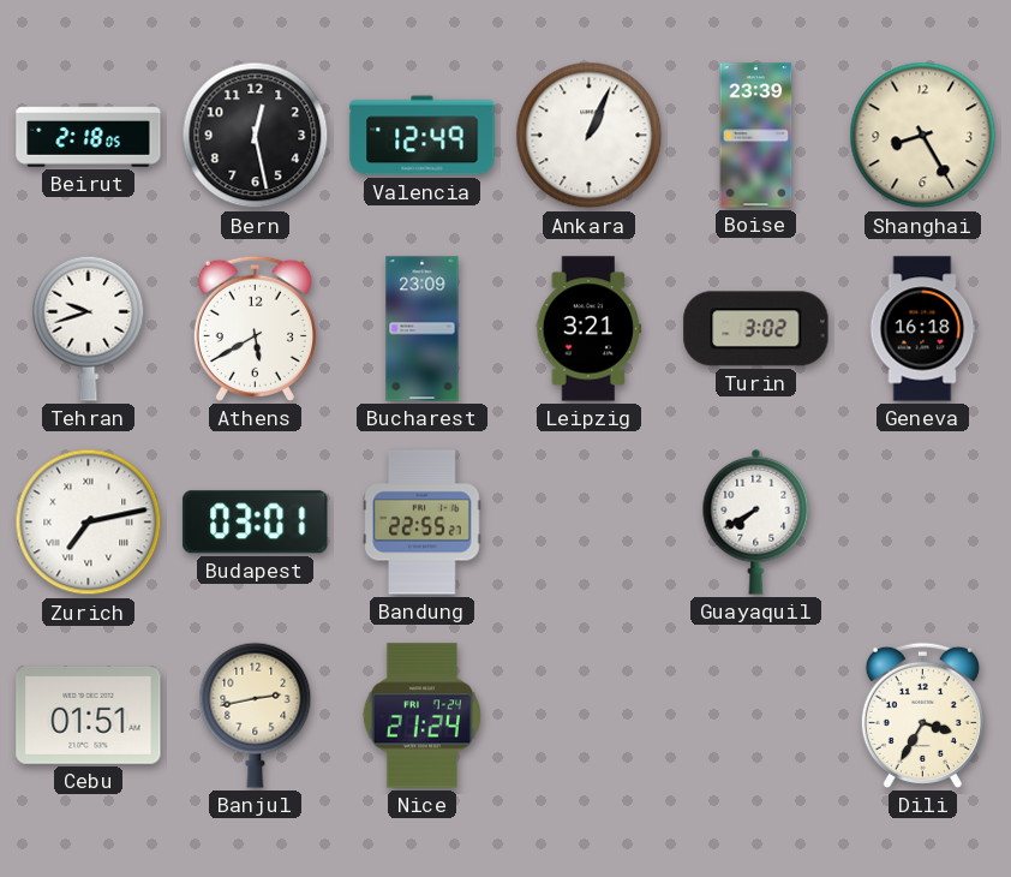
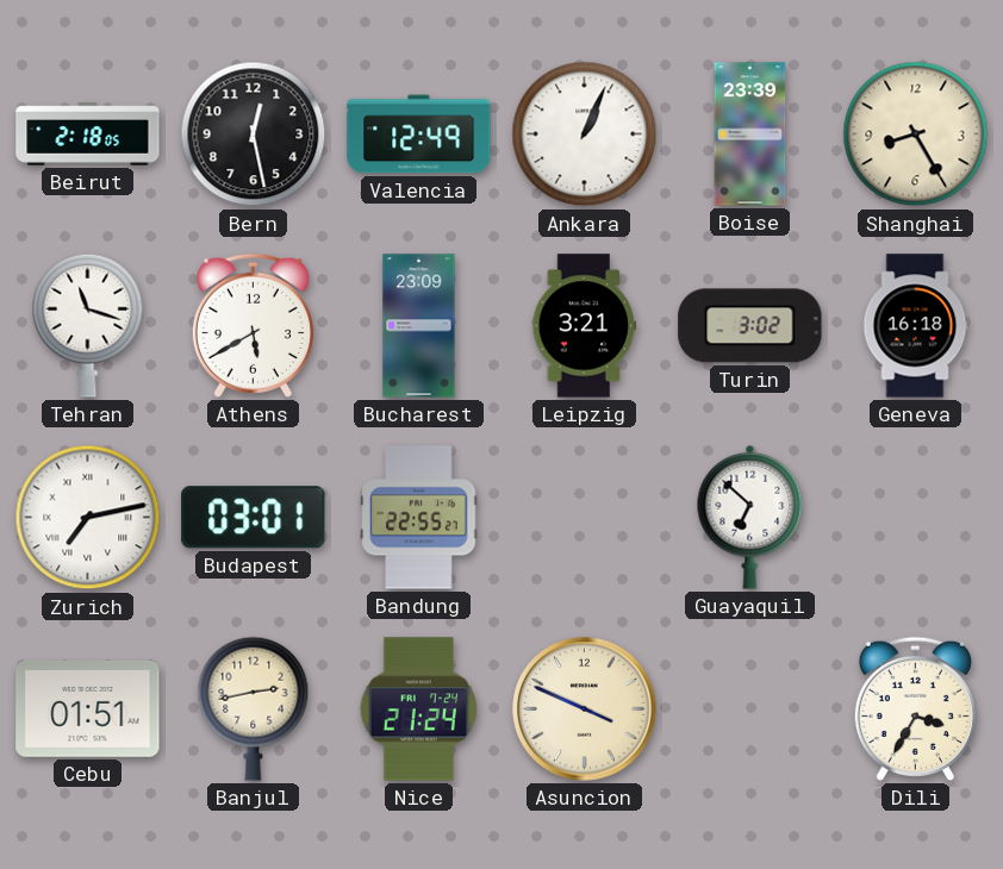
Tehran: 9:42 -> 11:18 (88, 325)
Guayaquil: 7:40 -> 6:52 (750, 517)
Asuncion: none -> 3:49 (585, 709)
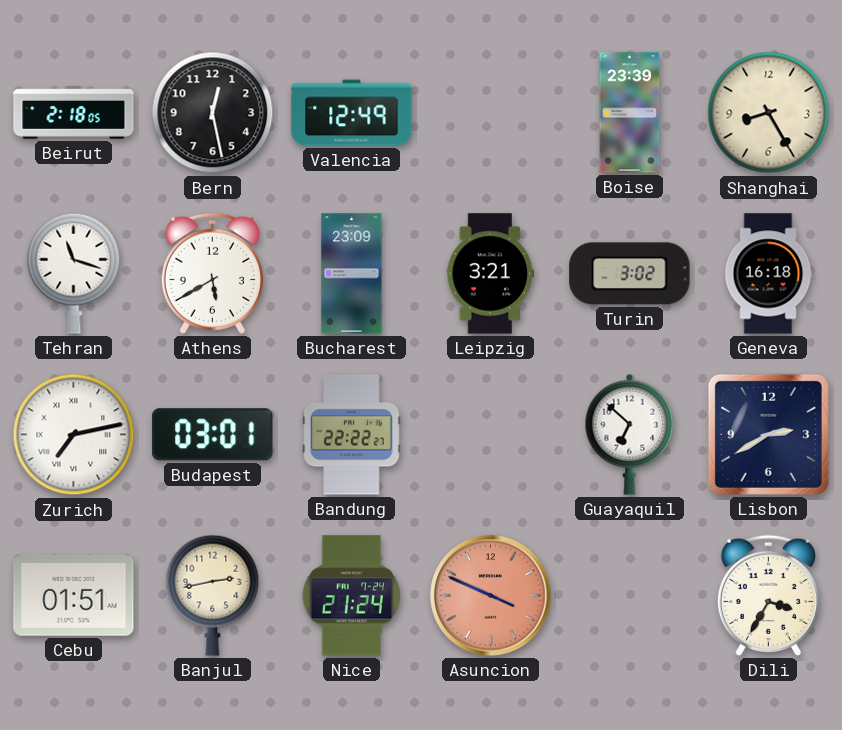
Ankara: 1:04 -> none (585, 135)
Bandung: 22:55 -> 22:22 (352, 435)
Lisbon: none -> 2:40 (768, 434)
Asuncion dial: cream -> salmon (491, 596)
